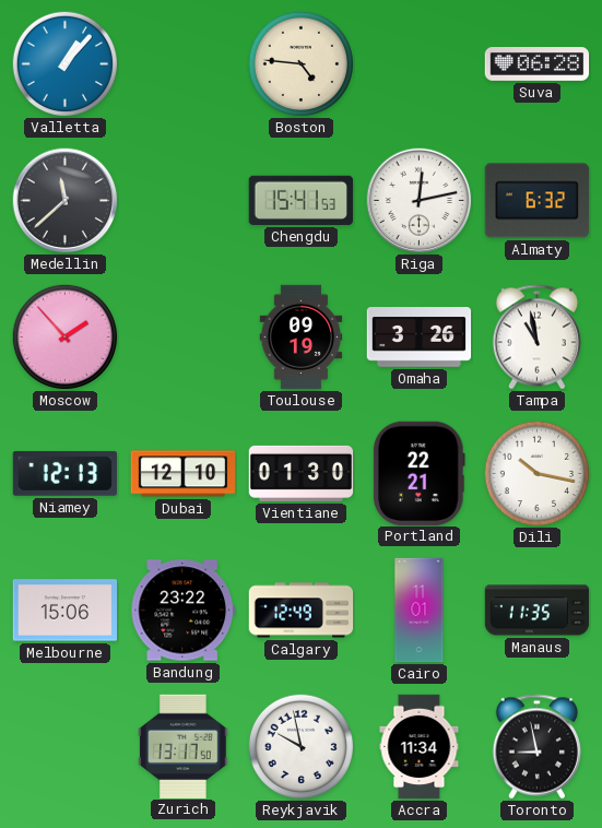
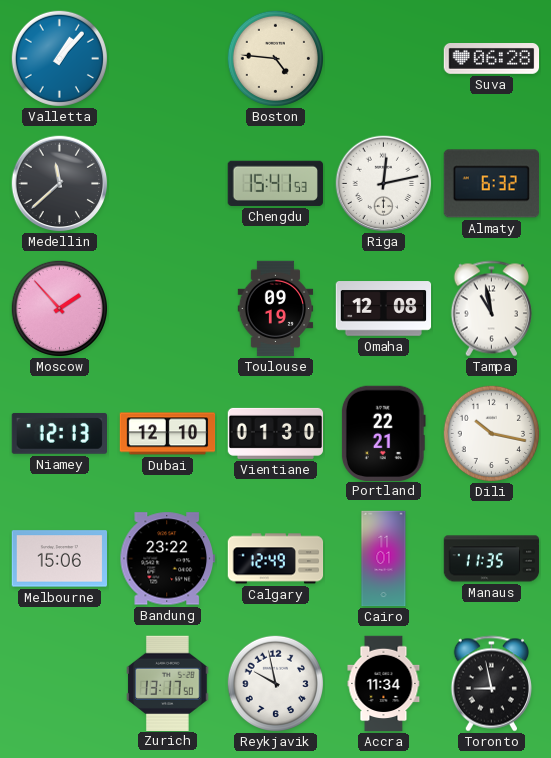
Omaha: 3:26 -> 12:08 (384, 309)
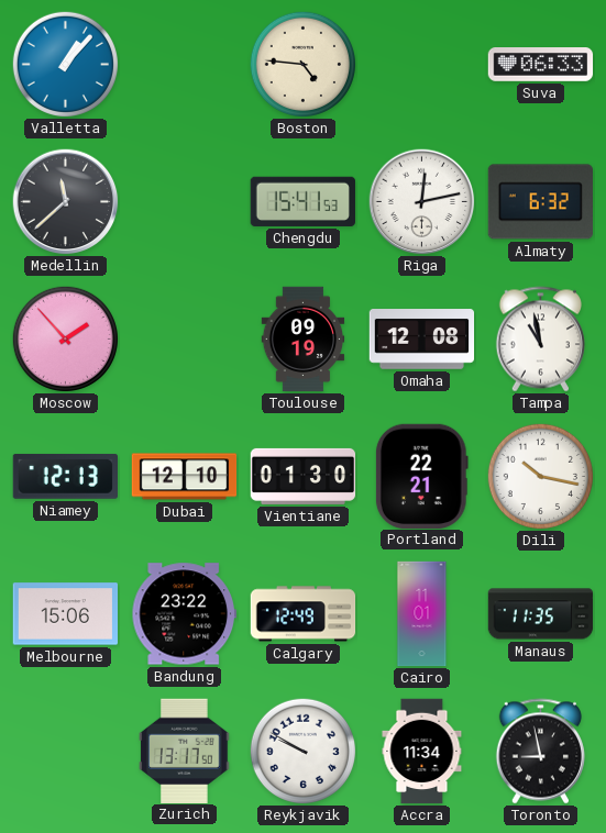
Suva: 06:28 -> 06:33 (541, 65)
Reykjavik: 9:58 -> 9:50 (302, 751)
